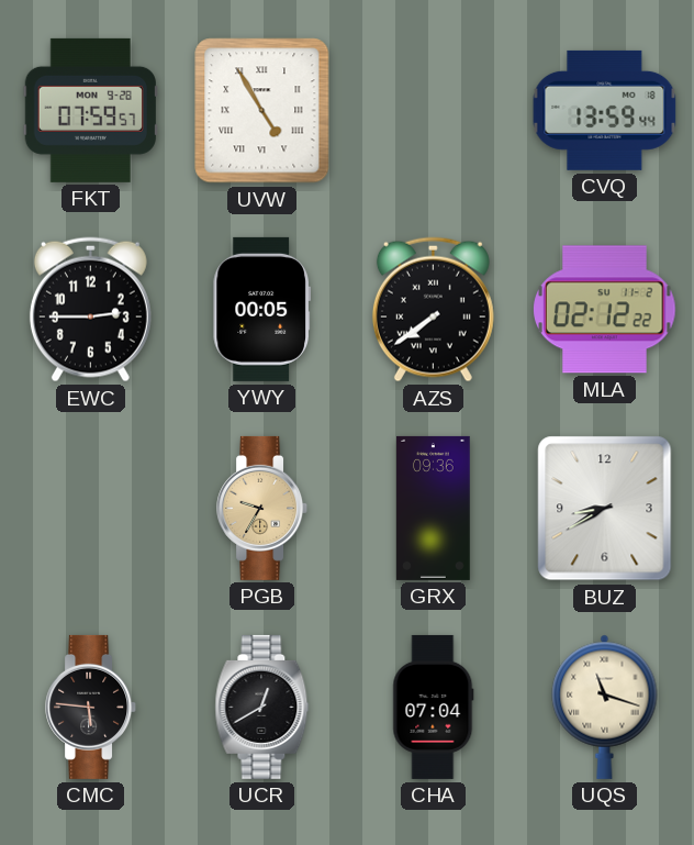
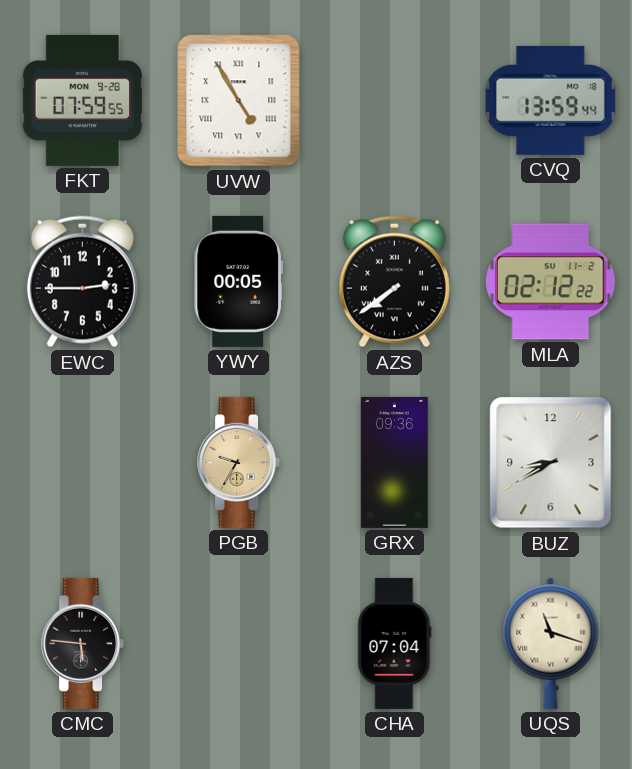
FKT: 07:59:57 -> 07:59:55 (82, 100)
UCR: 12:40 -> none (262, 707)
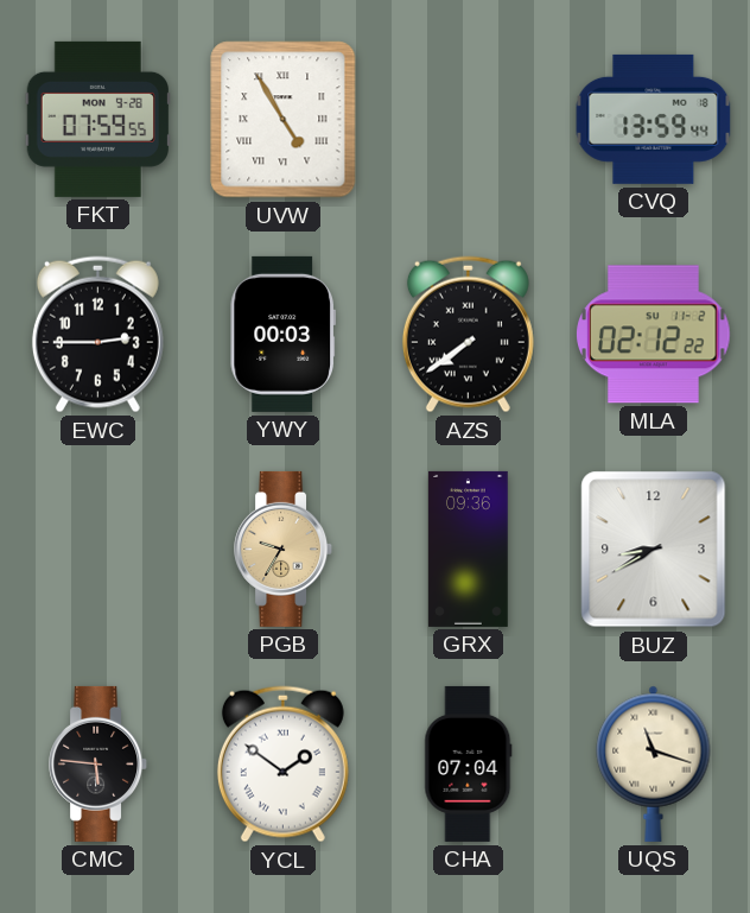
YWY: 00:05 -> 00:03 (282, 334)
YCL: none -> 1:51 (282, 765)
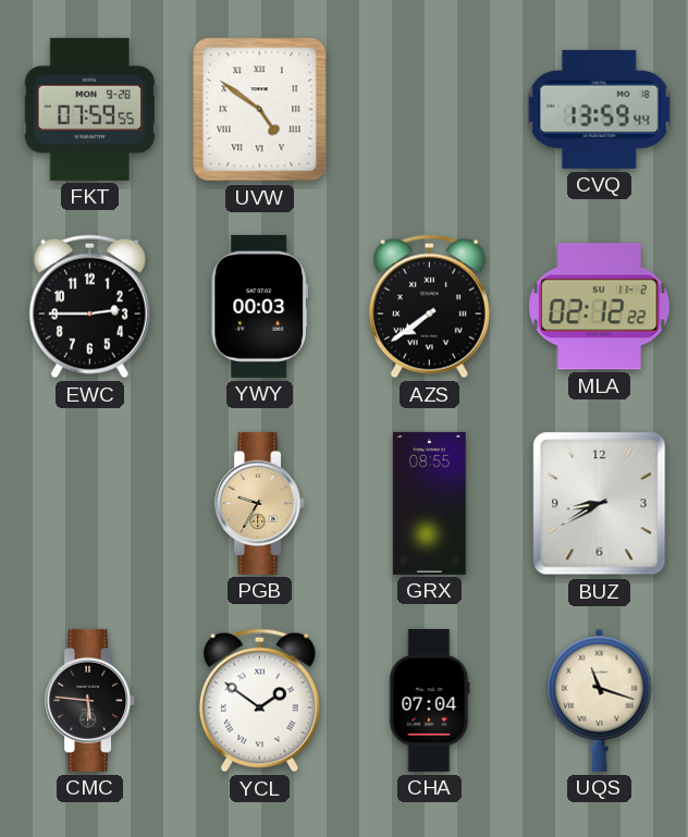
UVW: 4:55 -> 4:51 (260, 110)
GRX: 09:36 -> 08:55 (430, 503)
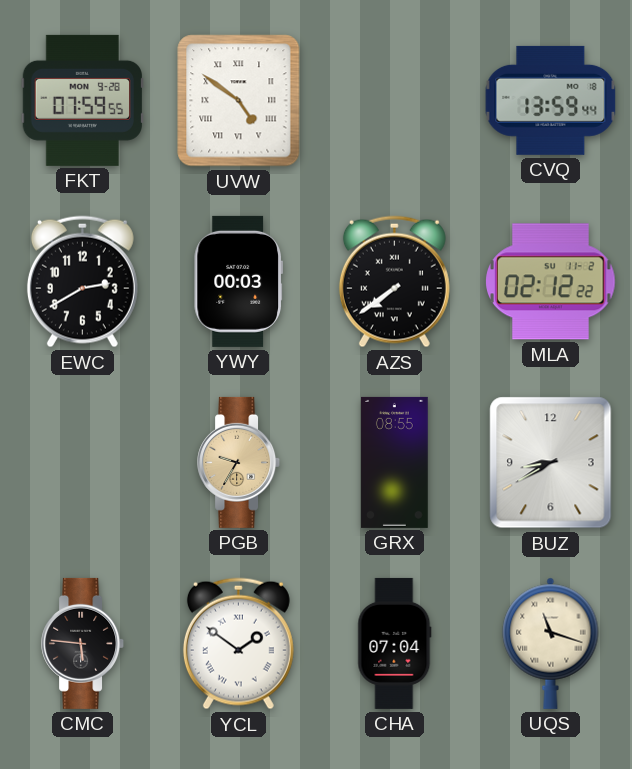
EWC: 2:45 -> 2:40 (82, 282)
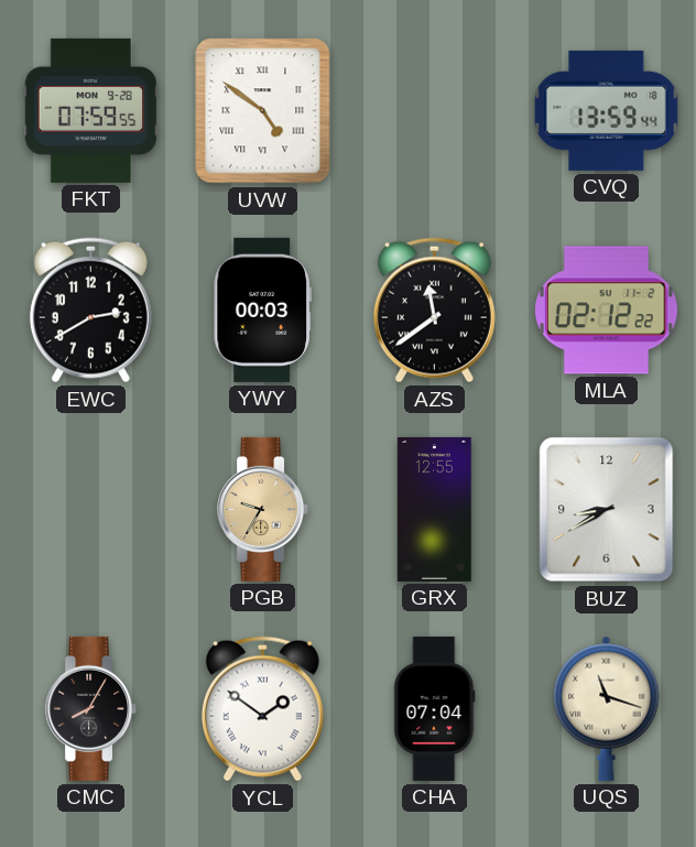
AZS: 7:39 -> 11:39 (434, 311)
GRX: 08:55 -> 12:55 (435, 509)
CMC: 5:46 -> 8:05 (91, 708)
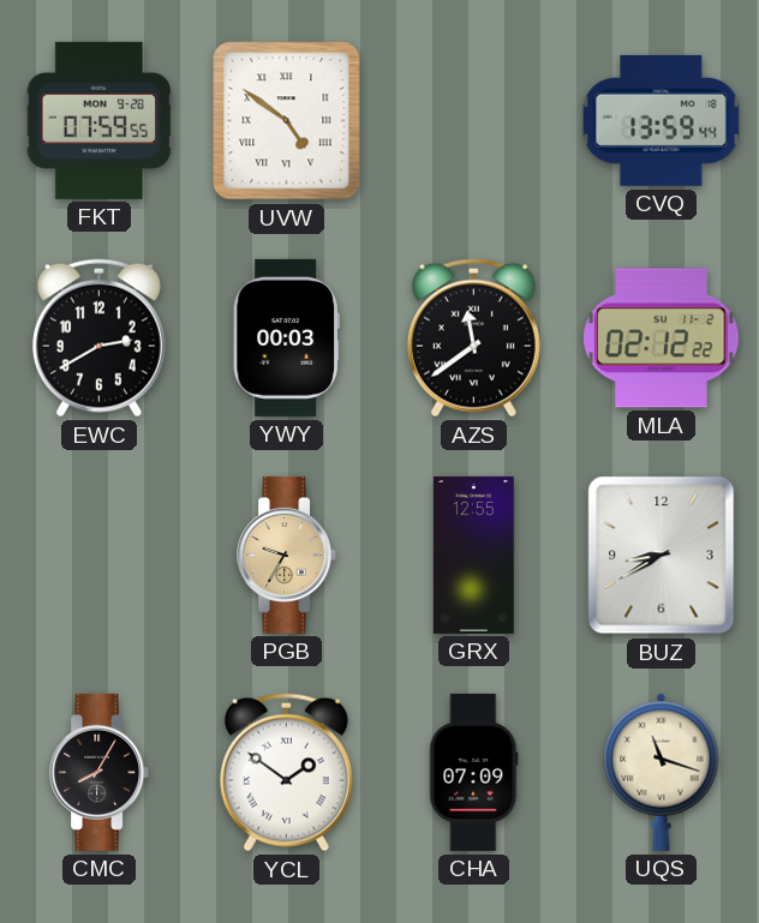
CHA: 07:04 -> 07:09 (474, 772)
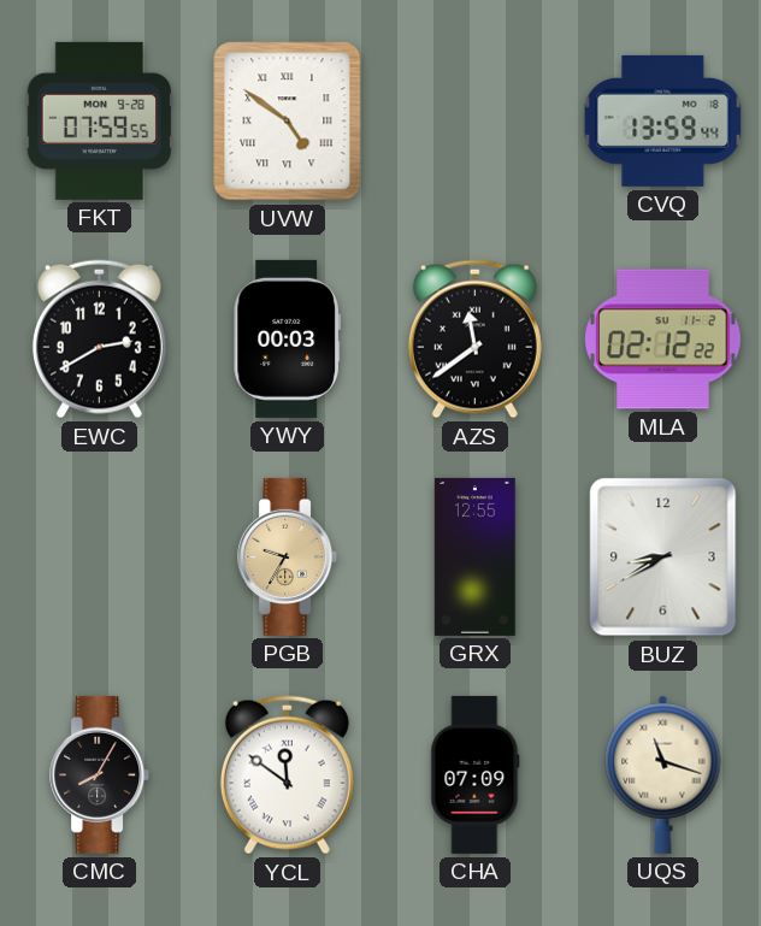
YCL: 1:51 -> 11:51 (287, 775)
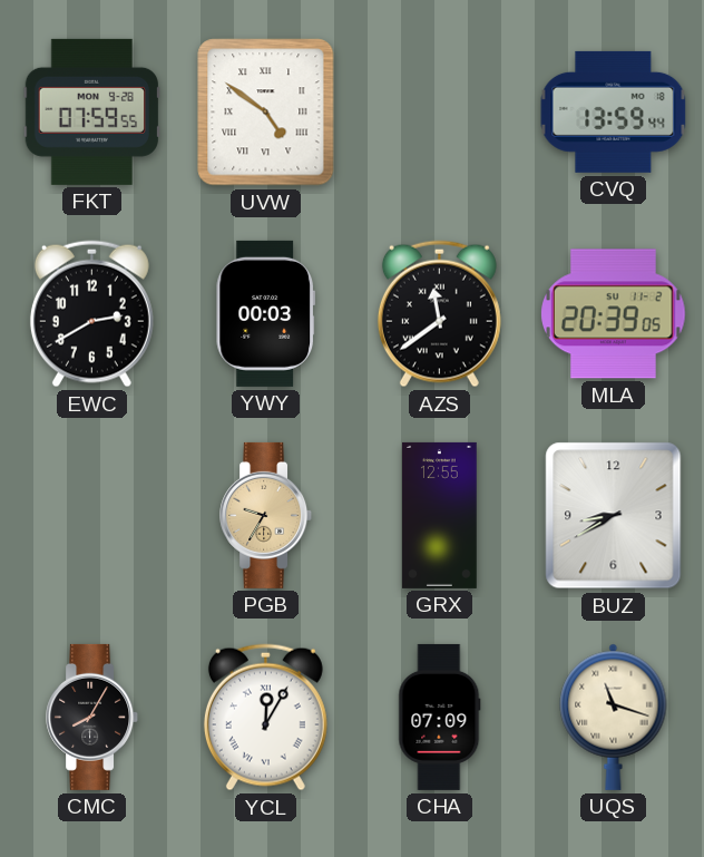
MLA: 02:12 -> 20:39 (614, 314)
YCL: 11:51 -> 12:05 (265, 718)
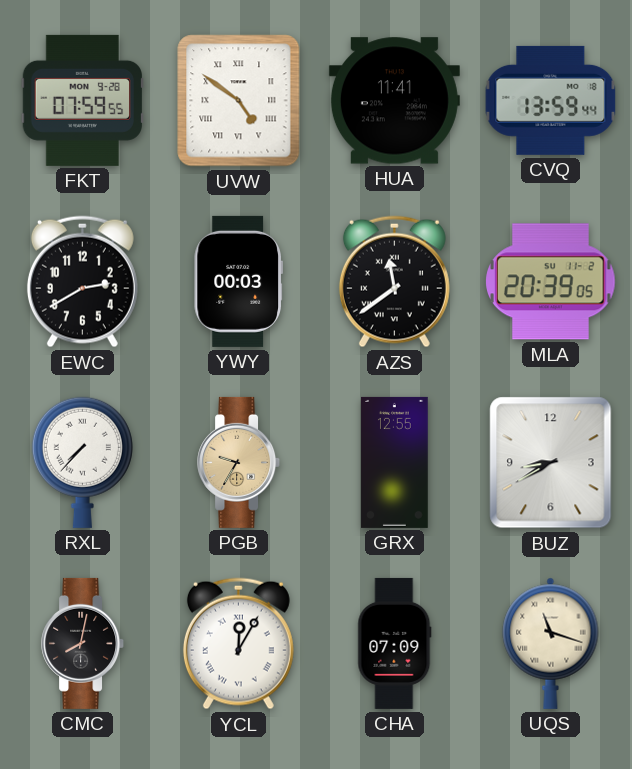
HUA: none -> 11:41 (394, 101)
RXL: none -> 7:37 (82, 462)
CMC: 8:05 -> 8:02 (83, 643)
